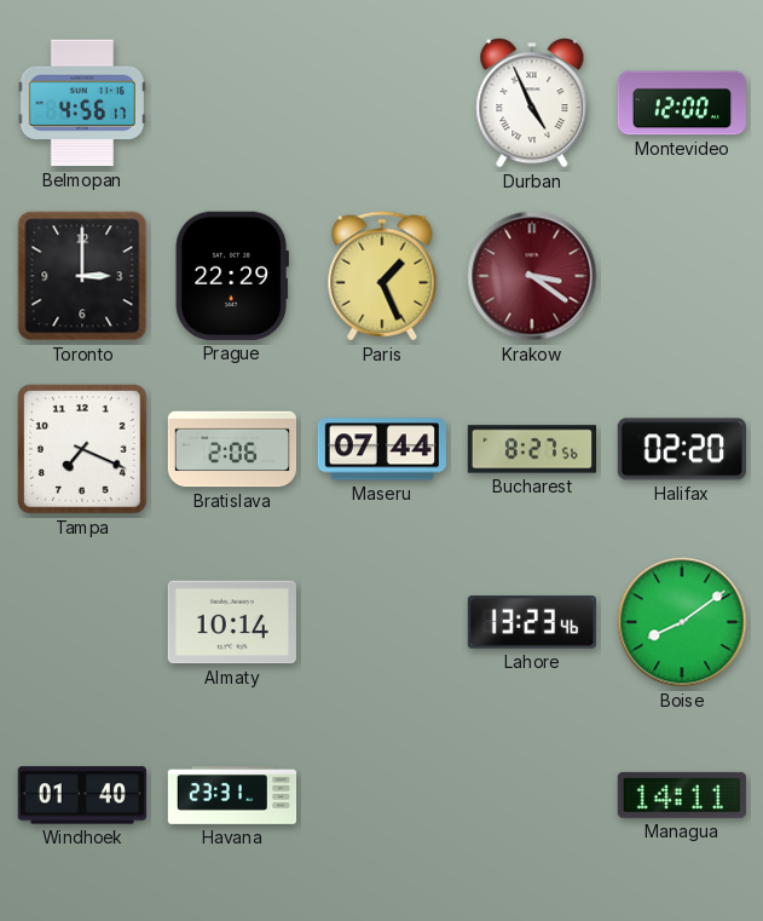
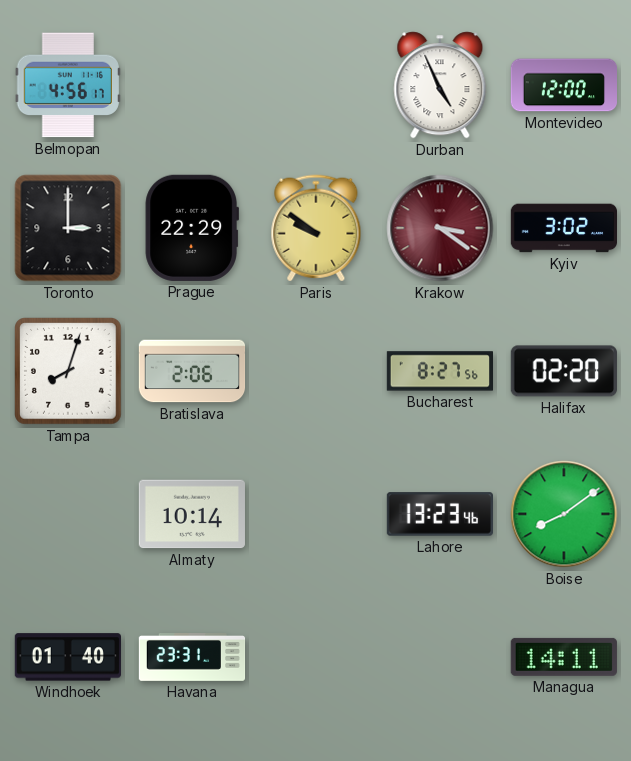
Paris: 1:26 -> 9:51 (316, 228)
Kyiv: none -> 3:02 (564, 228)
Tampa: 7:19 -> 8:03 (69, 372)
Maseru: 07:44 -> none (382, 449)
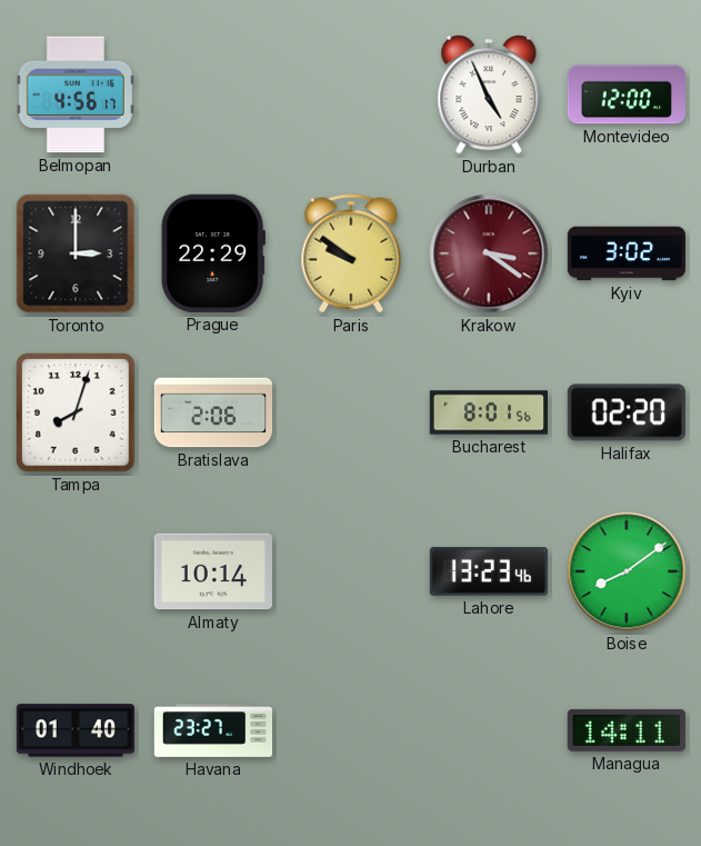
Bucharest: 8:27 -> 8:01 (488, 412)
Havana: 23:31 -> 23:27 (213, 731)
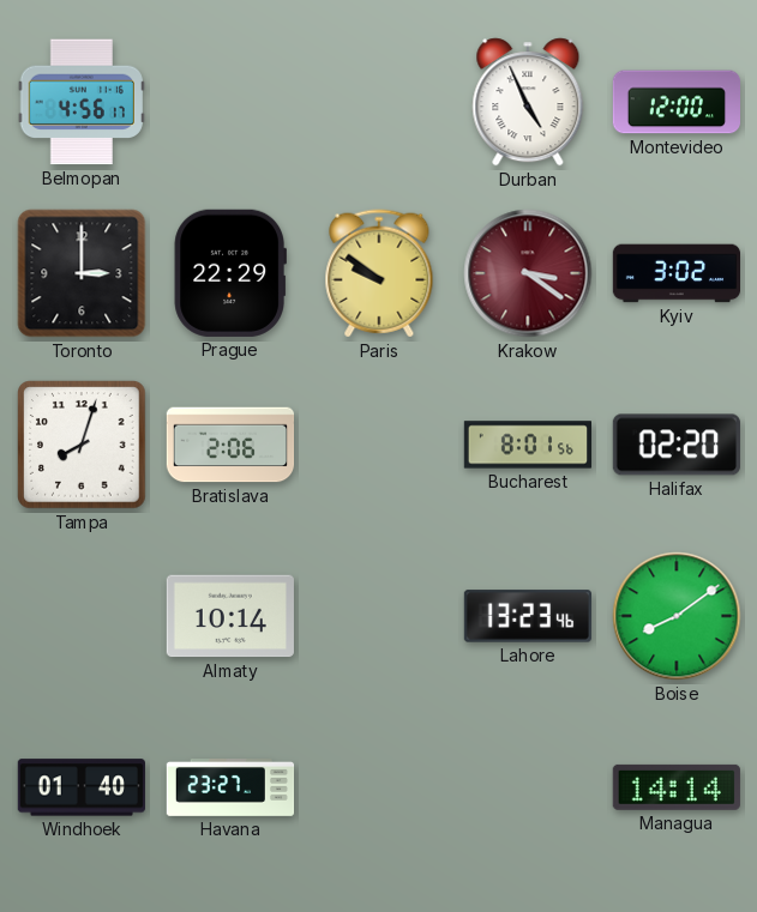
Managua: 14:11 -> 14:14 (677, 787)
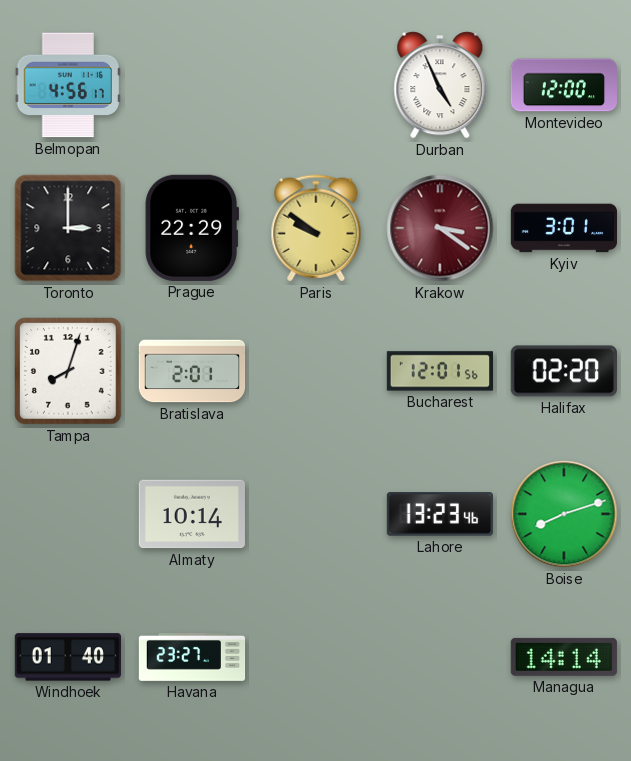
Kyiv: 3:02 -> 3:01 (564, 228)
Bratislava: 2:06 -> 2:01 (192, 371)
Bucharest: 8:01 -> 12:01 (439, 371)
Boise: 8:09 -> 8:12 (564, 514)
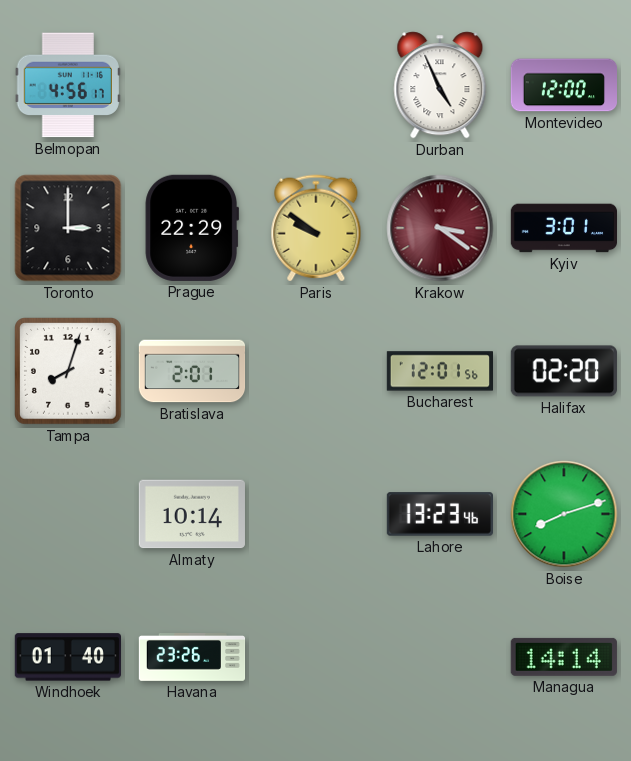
Havana: 23:27 -> 23:26 (192, 658)
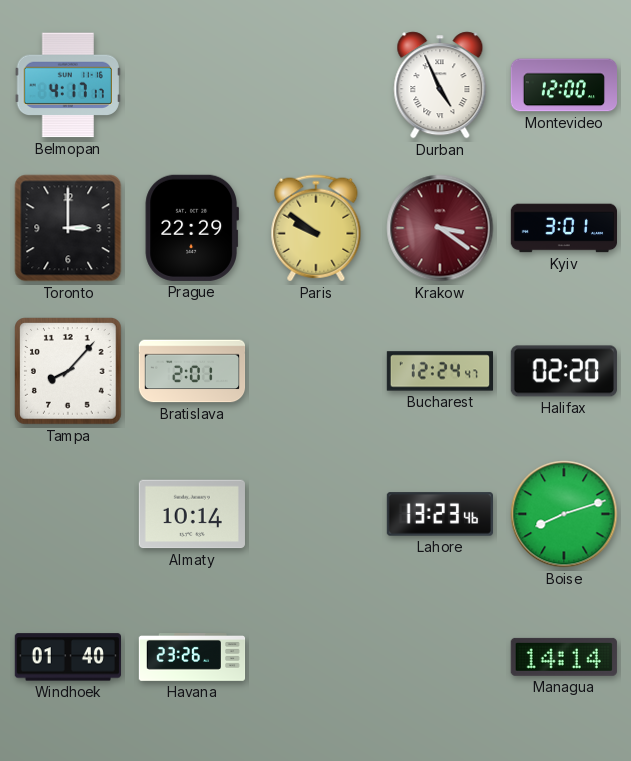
Belmopan: 4:56 -> 4:17 (68, 85)
Tampa: 8:03 -> 8:07 (69, 372)
Bucharest: 12:01 -> 12:24 (439, 371)
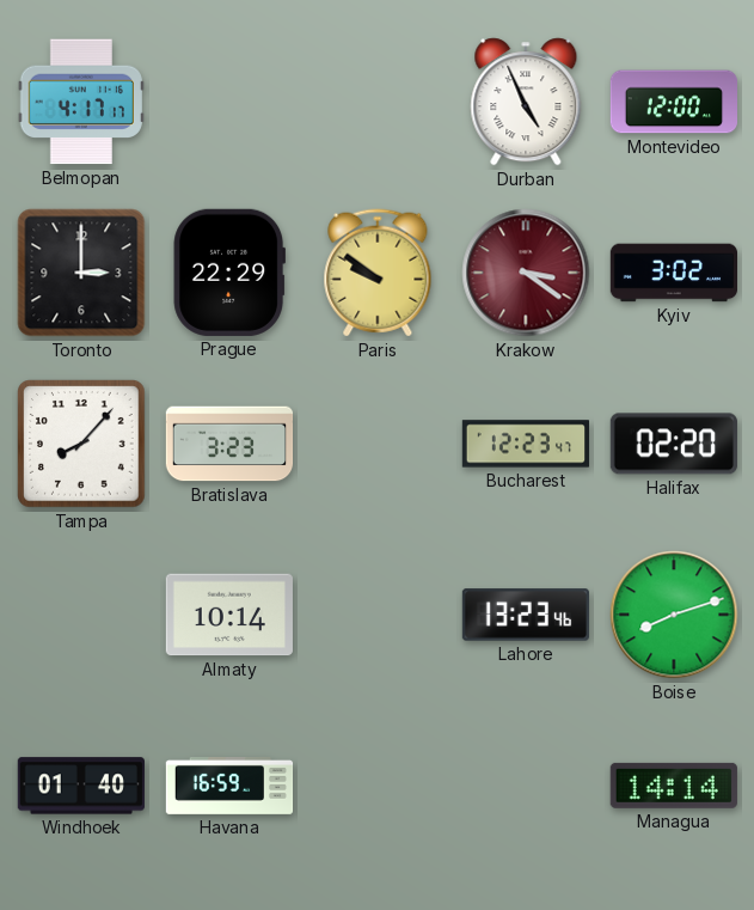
Kyiv: 3:01 -> 3:02 (674, 273)
Bratislava: 2:01 -> 3:23 (229, 444)
Bucharest: 12:24 -> 12:23 (525, 444)
Havana: 23:26 -> 16:59 (229, 787)
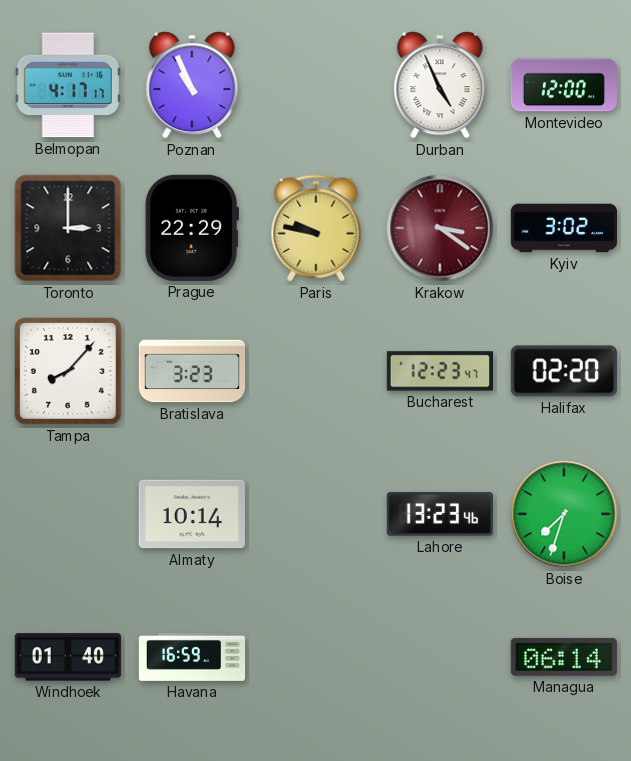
Poznan: none -> 10:56 (192, 85)
Paris: 9:51 -> 9:47 (316, 228)
Boise: 8:12 -> 7:33 (564, 514)
Managua: 14:14 -> 06:14 (564, 657)
